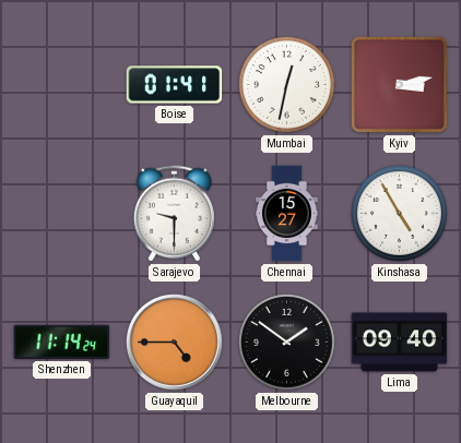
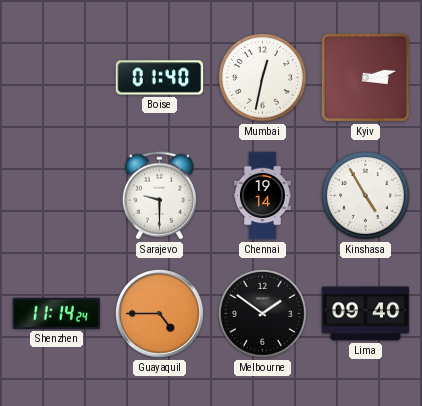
Boise: 01:41 -> 01:40 (160, 78)
Chennai: 15:27 -> 19:14 (263, 196)
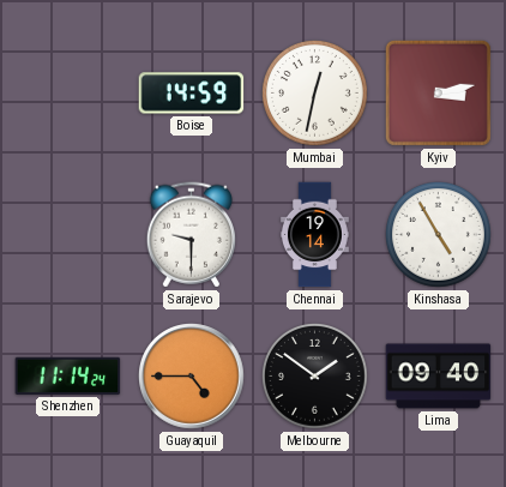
Boise: 01:40 -> 14:59 (192, 94)
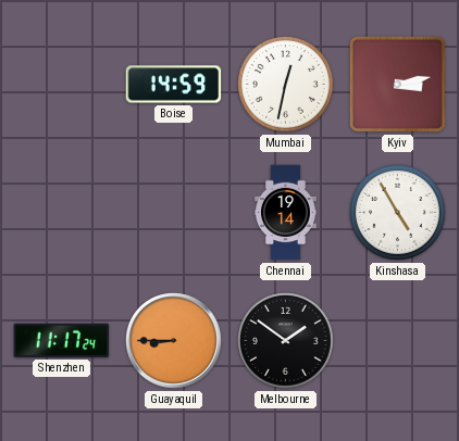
Sarajevo: 9:30 -> none (191, 235)
Shenzhen: 11:14 -> 11:17 (62, 340)
Guayaquil: 4:45 -> 8:45 (174, 341)
Lima: 09:40 -> none (439, 377)
